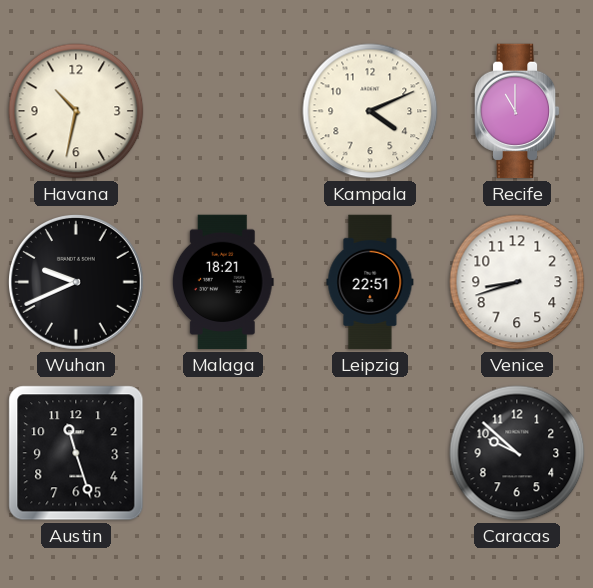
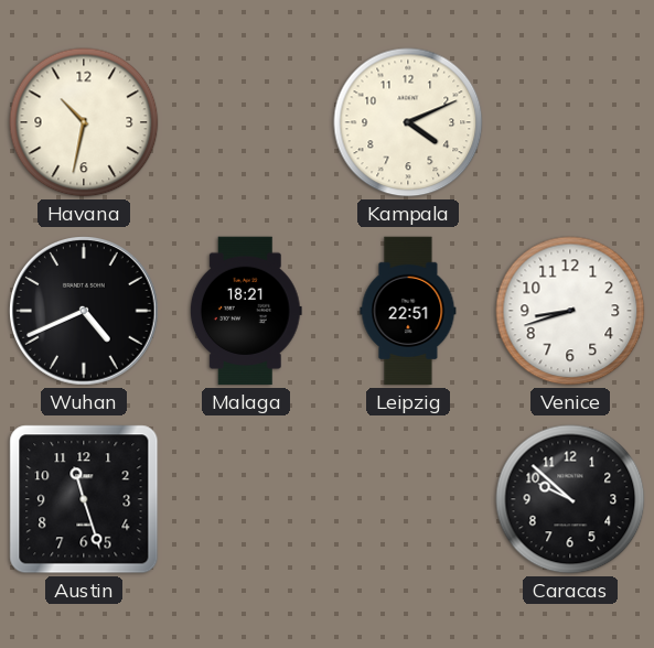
Recife: 11:00 -> none (517, 111)
Wuhan: 9:41 -> 4:41 (85, 312)
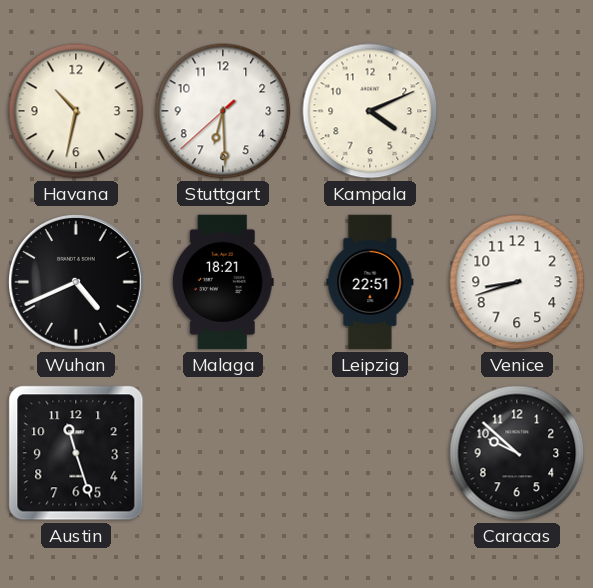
Stuttgart: none -> 6:29 (223, 111)
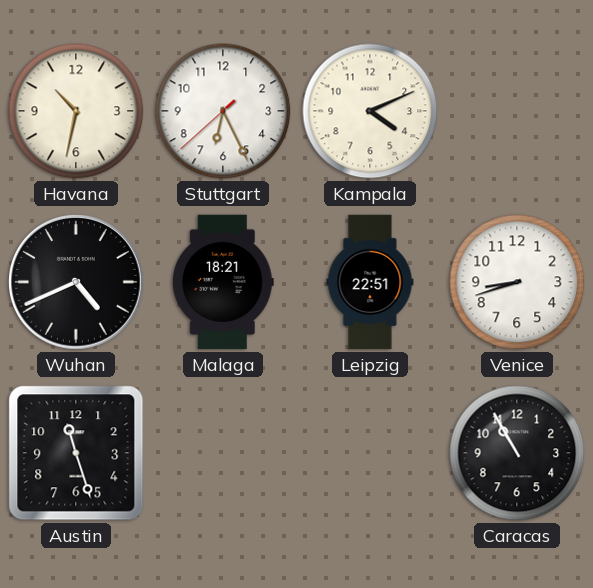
Stuttgart: 6:29 -> 6:25 (223, 111)
Caracas: 9:52 -> 10:55 (517, 453)
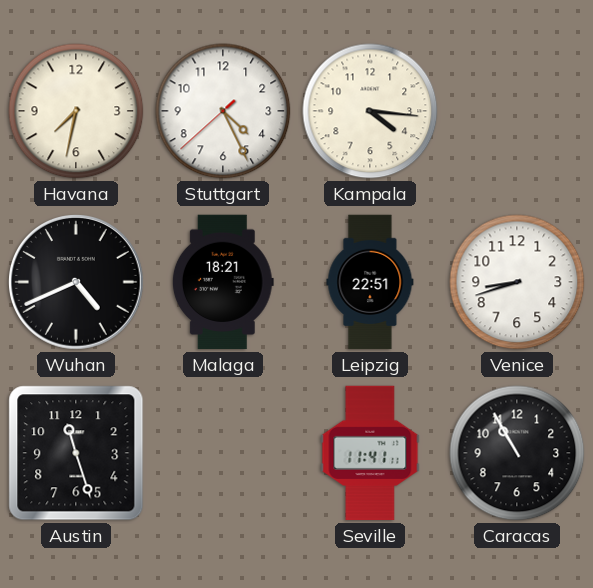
Havana: 10:32 -> 7:32 (76, 111)
Stuttgart: 6:25 -> 4:25 (223, 111)
Kampala: 4:11 -> 4:16 (370, 111)
Seville: none -> 11:41 (370, 453)
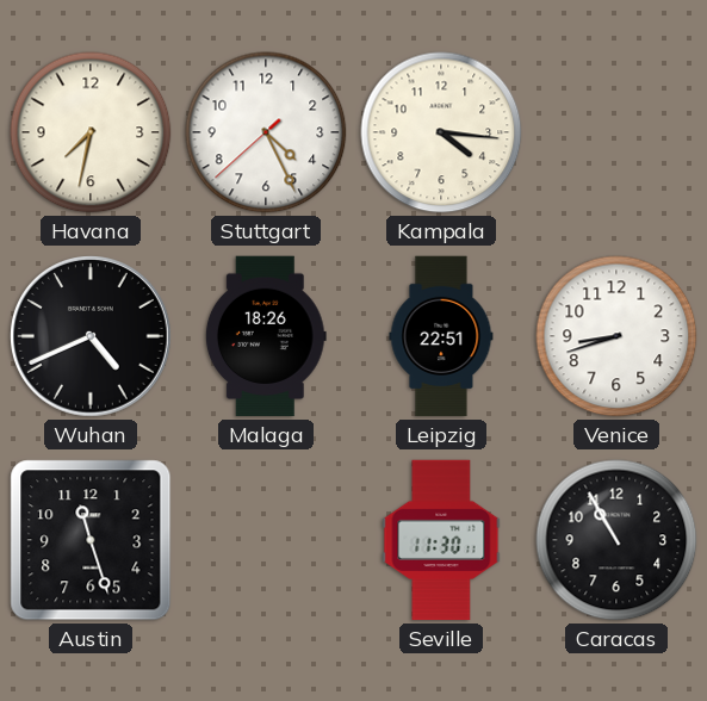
Malaga: 18:21 -> 18:26 (266, 336)
Seville: 11:41 -> 11:30 (441, 540)
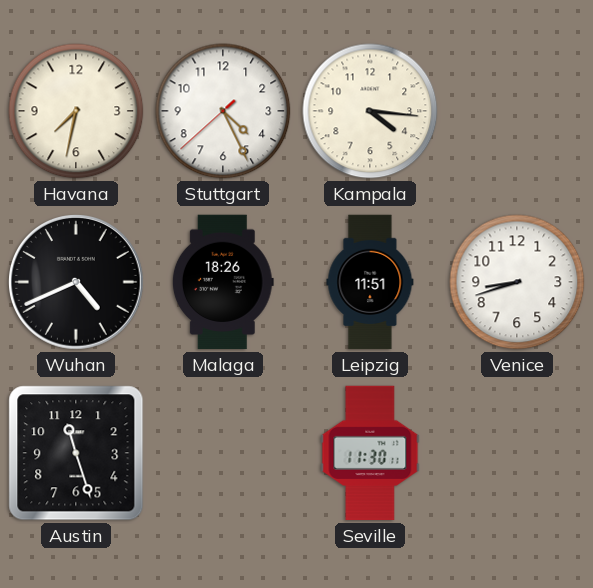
Leipzig: 22:51 -> 11:51 (370, 282)
Caracas: 10:55 -> none (616, 540)
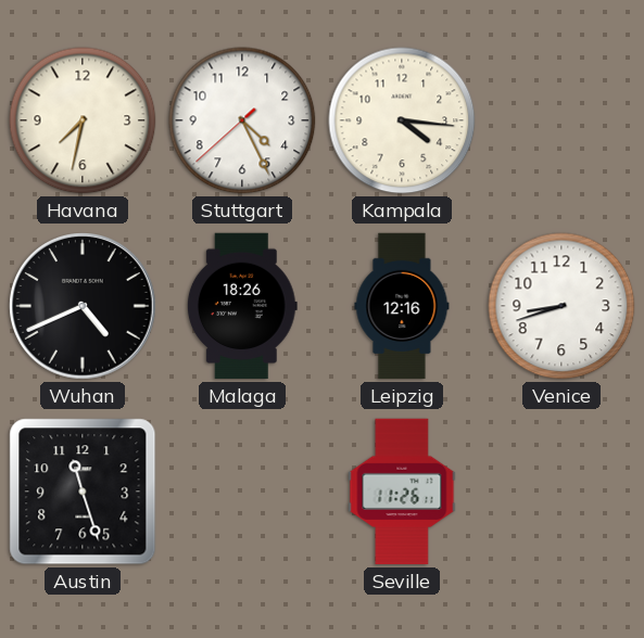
Leipzig: 11:51 -> 12:16 (402, 306)
Seville: 11:30 -> 11:26 (402, 492)
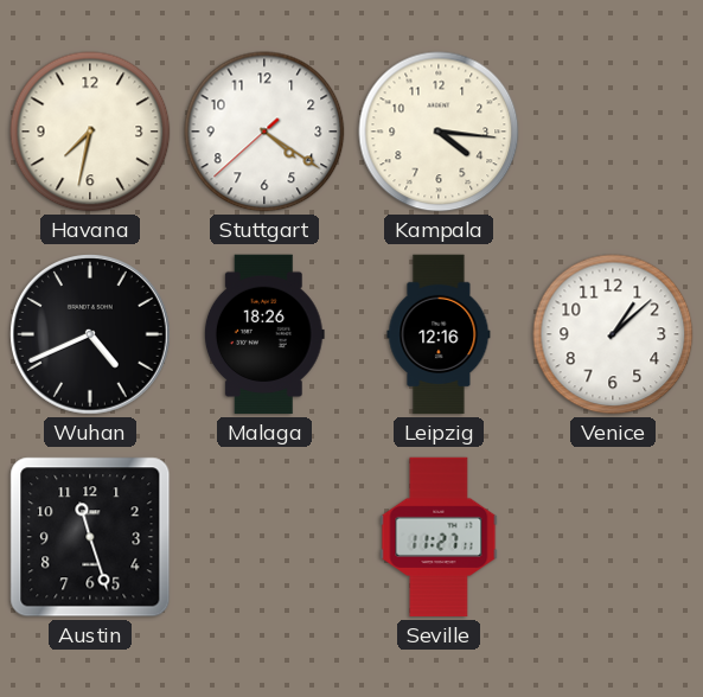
Stuttgart: 4:25 -> 4:20 (264, 132)
Venice: 8:42 -> 1:08 (613, 334)
Seville: 11:26 -> 11:27 (439, 537)
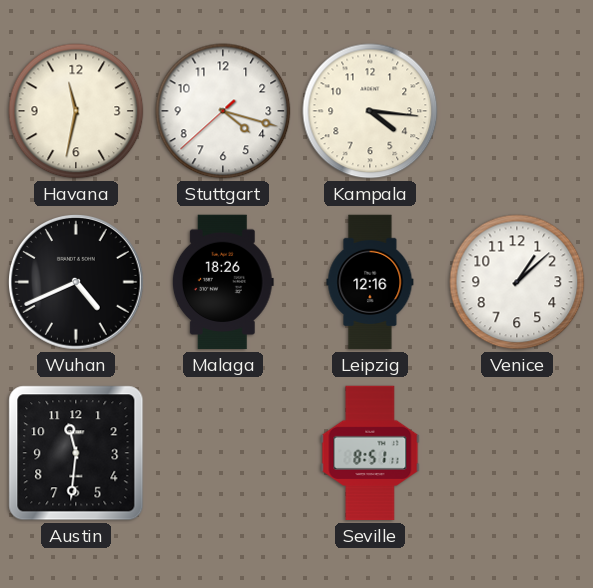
Havana: 7:32 -> 11:32 (76, 111)
Stuttgart: 4:20 -> 4:17 (223, 111)
Austin: 11:27 -> 11:31 (76, 453)
Seville: 11:27 -> 8:51 (370, 453)
